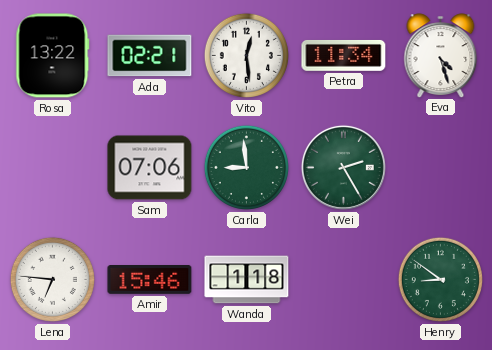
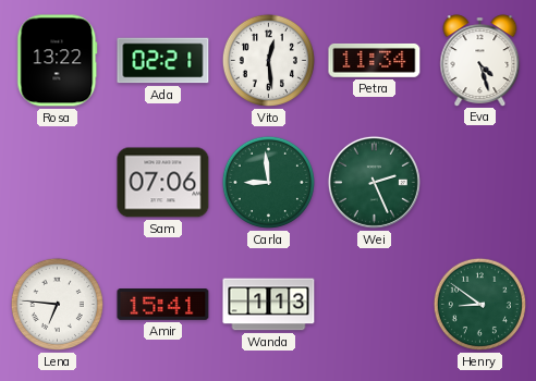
Wei: 2:25 -> 2:26 (374, 182)
Amir: 15:46 -> 15:41 (163, 305)
Wanda: 1:18 -> 1:13 (269, 305)
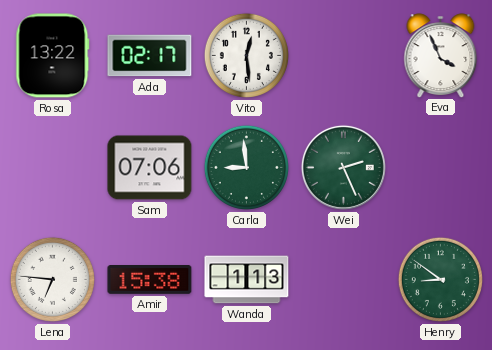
Ada: 02:21 -> 02:17 (150, 56)
Petra: 11:34 -> none (375, 60)
Eva: 4:27 -> 3:56 (441, 55)
Amir: 15:41 -> 15:38 (150, 280)
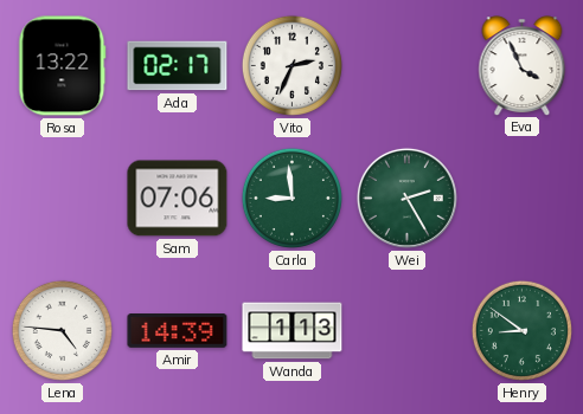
Vito: 12:29 -> 2:34 (291, 65)
Wei: 2:26 -> 2:25 (406, 198)
Lena: 6:46 -> 4:46 (62, 330)
Amir: 15:38 -> 14:39 (178, 331)
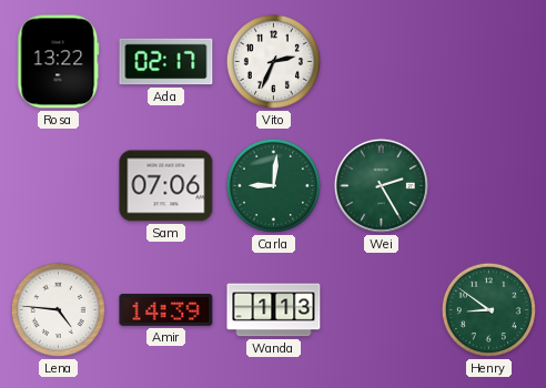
Eva: 3:56 -> none (523, 65)
Carla: 8:59 -> 9:01 (273, 185)
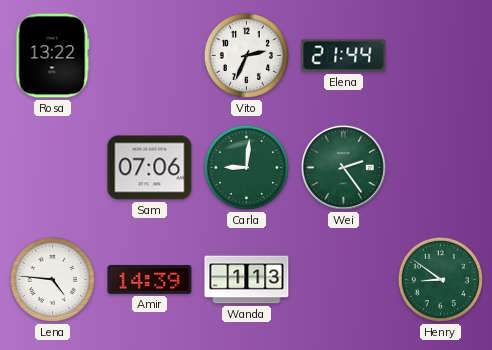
Ada: 02:17 -> none (166, 62)
Elena: none -> 21:44 (344, 56)
Wei: 2:25 -> 2:24 (343, 167)
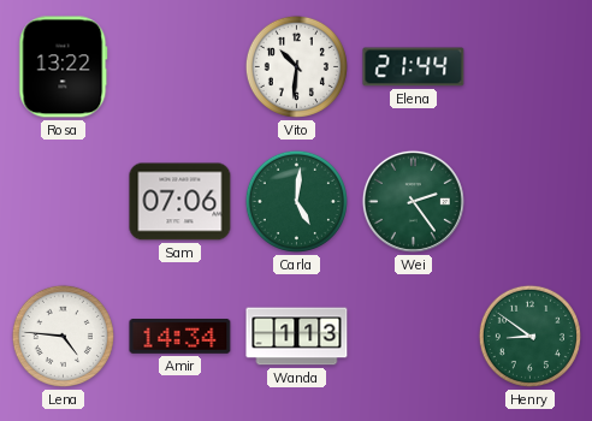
Vito: 2:34 -> 10:31 (296, 66)
Carla: 9:01 -> 5:01 (296, 201)
Amir: 14:39 -> 14:34 (180, 337)
